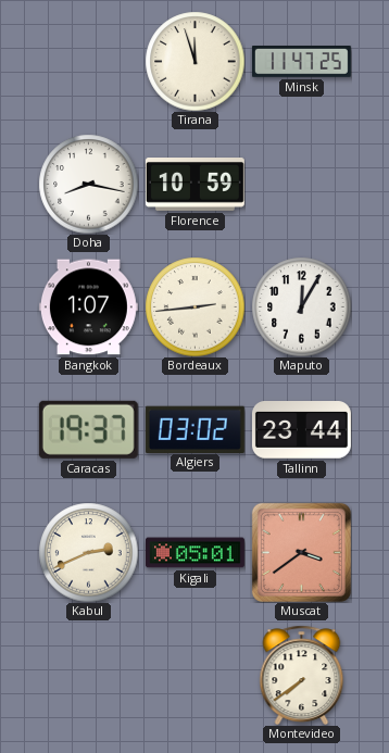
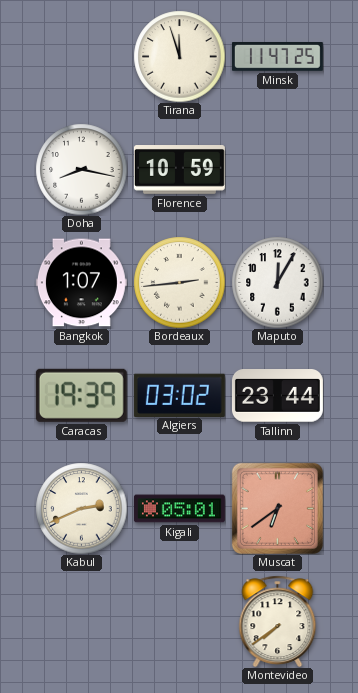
Caracas: 19:37 -> 19:39 (81, 395)
Muscat: 3:39 -> 6:39 (277, 508)
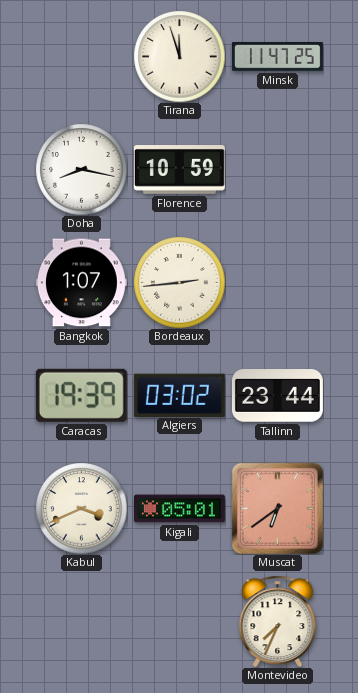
Maputo: 12:05 -> none (277, 282)
Kabul: 2:41 -> 3:41 (81, 508)
Montevideo: 7:39 -> 7:34 (278, 621)
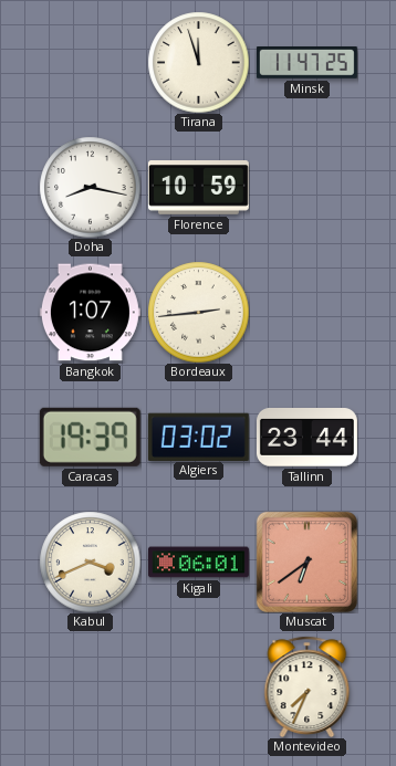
Kigali: 05:01 -> 06:01 (198, 563)
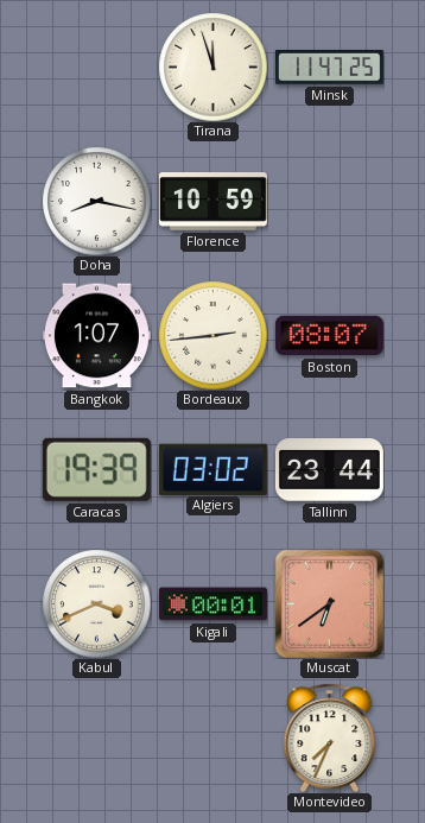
Boston: none -> 08:07 (329, 336)
Kigali: 06:01 -> 00:01 (213, 604)
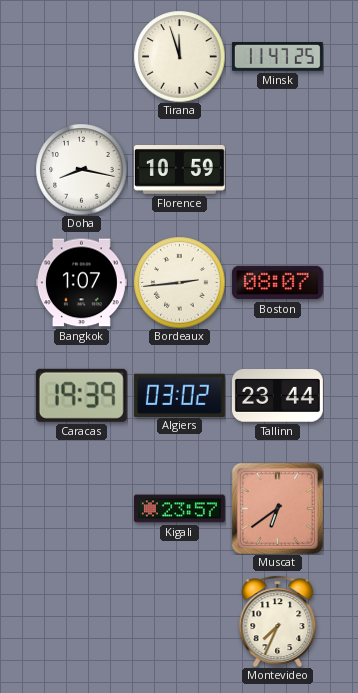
Kabul: 3:41 -> none (96, 603)
Kigali: 00:01 -> 23:57 (179, 509)
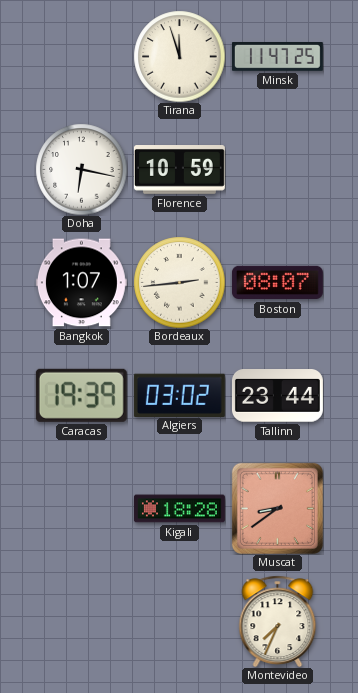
Doha: 8:17 -> 6:17 (81, 169)
Kigali: 23:57 -> 18:28 (179, 509)
Muscat: 6:39 -> 8:39 (277, 508)
